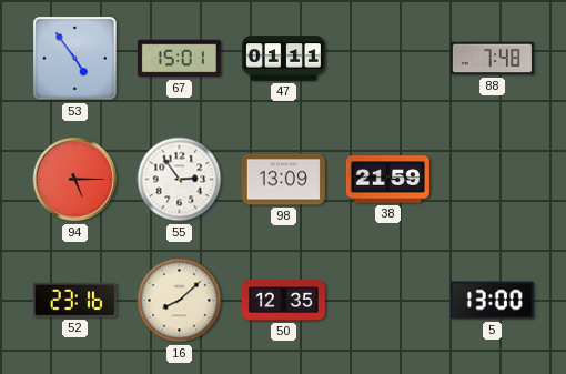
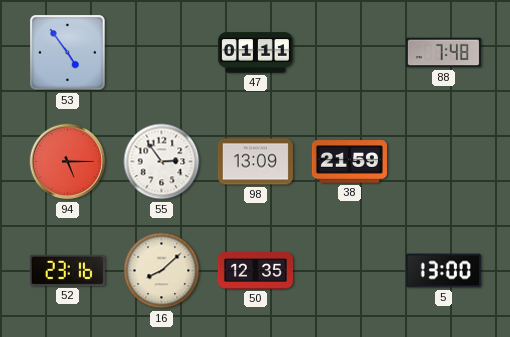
67: 15:01 -> none (179, 59)
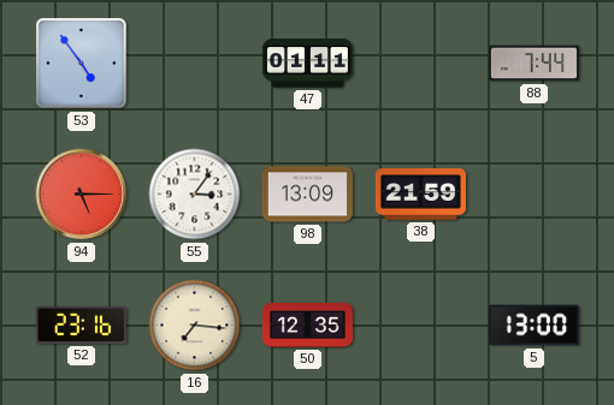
88: 7:48 -> 7:44 (533, 64)
55: 2:54 -> 3:06 (195, 195)
16: 8:08 -> 7:16 (195, 326)
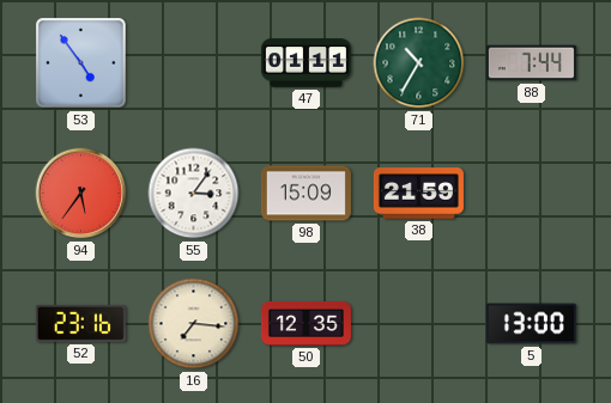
71: none -> 10:35 (419, 63)
94: 5:15 -> 5:36 (81, 194)
98: 13:09 -> 15:09 (305, 194)
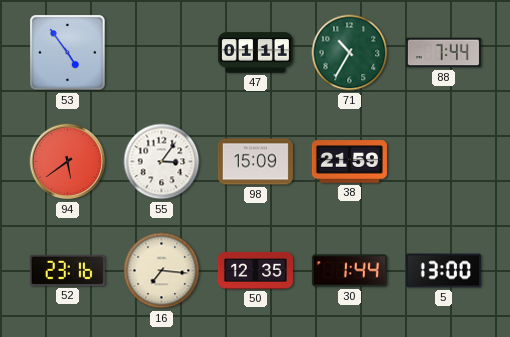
94: 5:36 -> 5:39 (68, 162)
30: none -> 1:44 (349, 271)
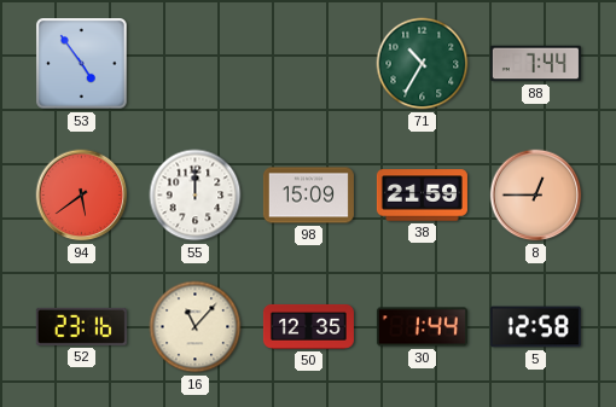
47: 01:11 -> none (255, 53)
55: 3:06 -> 12:00 (196, 196)
8: none -> 12:45 (536, 196)
16: 7:16 -> 11:07 (196, 327)
5: 13:00 -> 12:58 (535, 327)
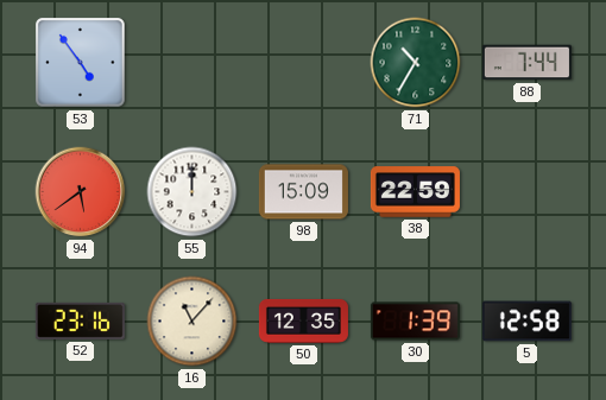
38: 21:59 -> 22:59 (415, 192)
8: 12:45 -> none (536, 196)
30: 1:44 -> 1:39 (415, 322)
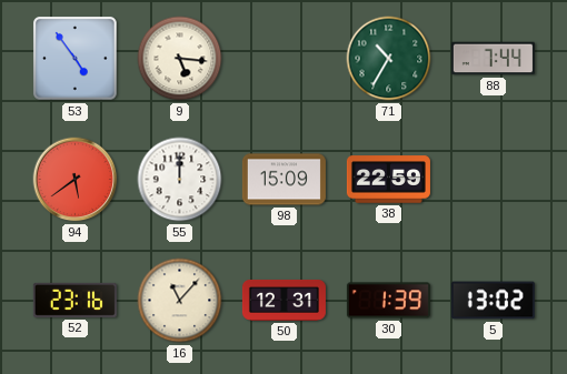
9: none -> 5:16 (180, 59)
50: 12:35 -> 12:31 (283, 300)
5: 12:58 -> 13:02 (493, 301)
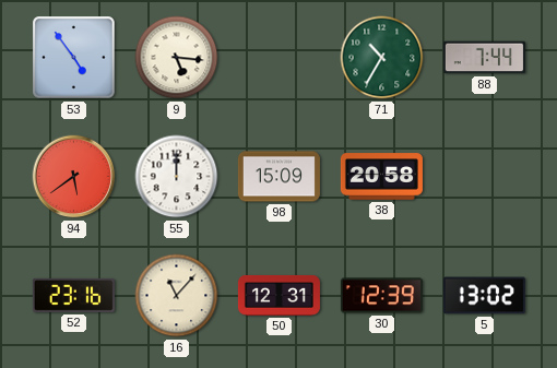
38: 22:59 -> 20:58 (381, 177)
30: 1:39 -> 12:39 (381, 296)
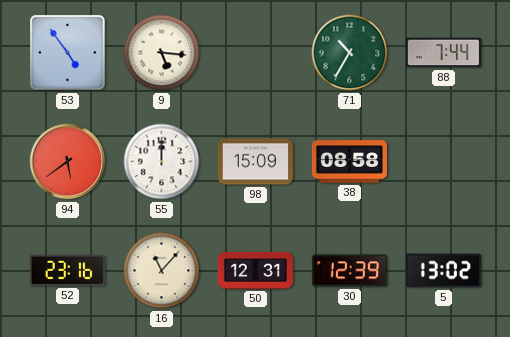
38: 20:58 -> 08:58 (349, 162)
